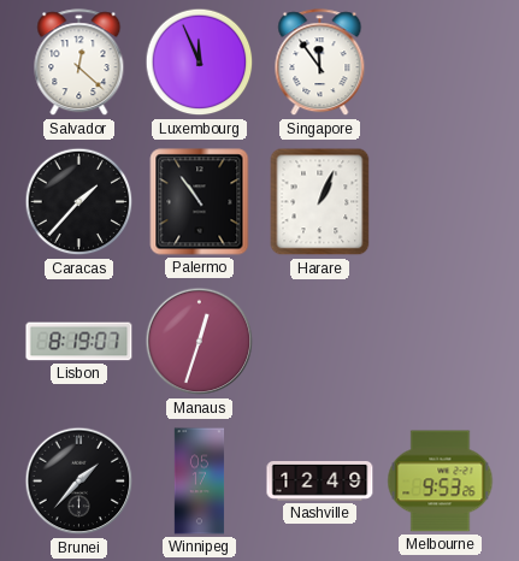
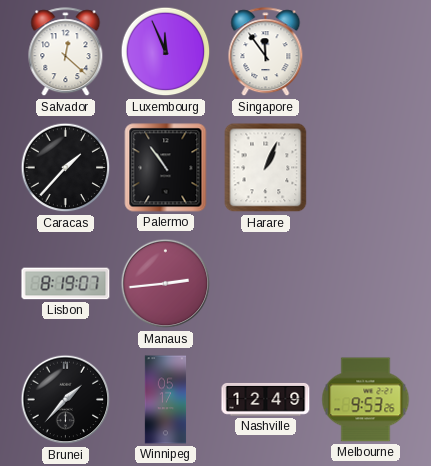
Manaus: 12:33 -> 2:44 (166, 284)
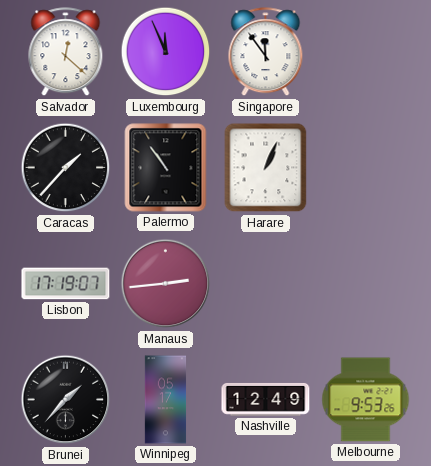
Lisbon: 8:19 -> 17:19 (66, 284)
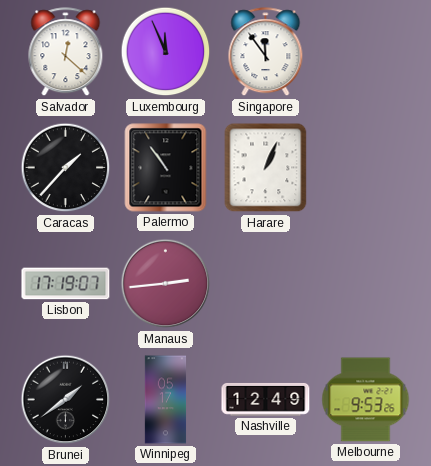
Brunei: 1:37 -> 1:39 (66, 400)
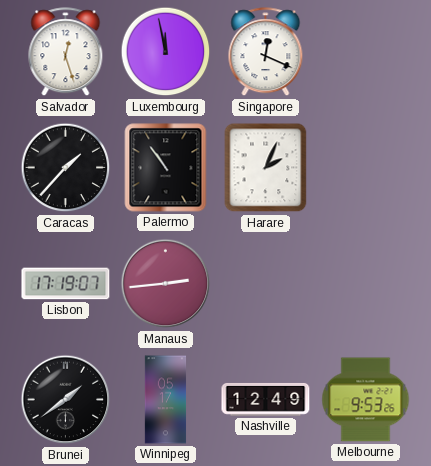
Salvador: 12:22 -> 12:27 (66, 52)
Luxembourg: 11:56 -> 11:58 (166, 52)
Singapore: 11:54 -> 12:19 (266, 52)
Harare: 1:04 -> 2:04 (266, 168)
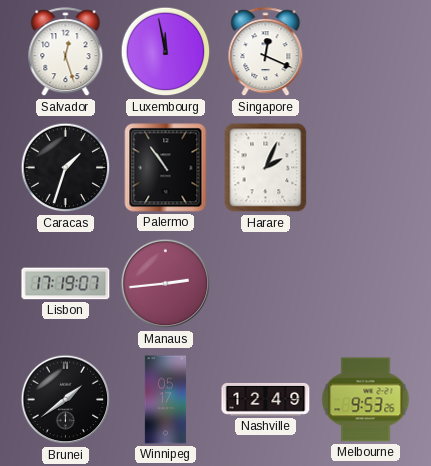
Caracas: 1:37 -> 1:33 (66, 168)
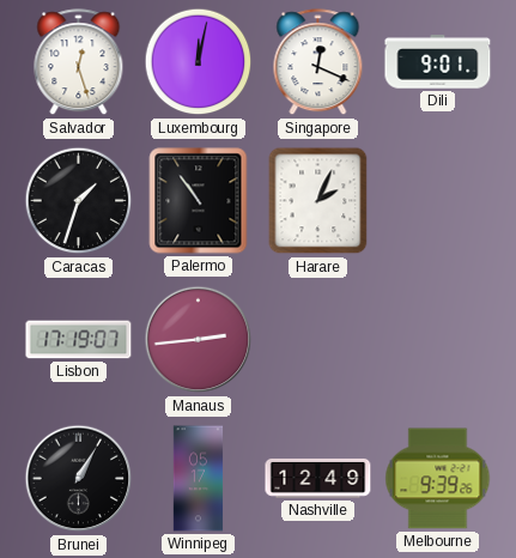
Luxembourg: 11:58 -> 12:02 (199, 62)
Dili: none -> 9:01 (438, 62)
Brunei: 1:39 -> 1:05 (79, 479)
Melbourne: 9:53 -> 9:39 (438, 479)
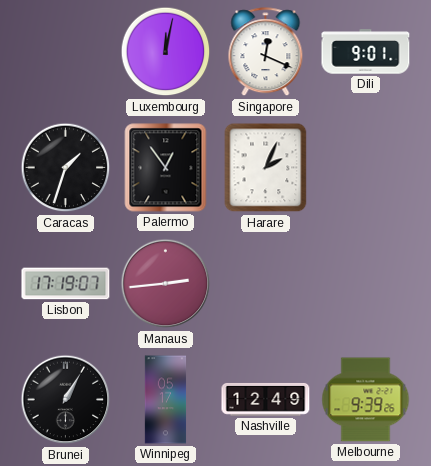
Salvador: 12:27 -> none (79, 62)
Palermo: 10:54 -> 12:54 (166, 168)
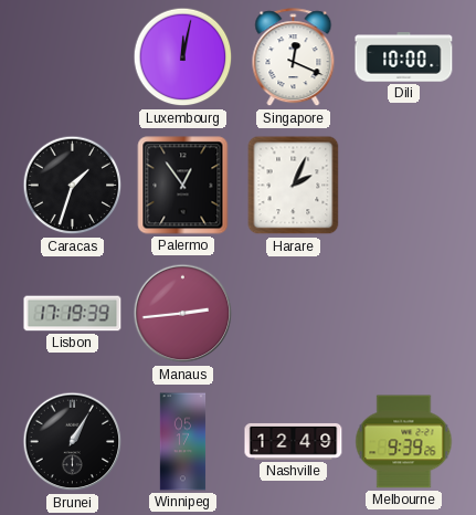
Dili: 9:01 -> 10:00 (404, 57)
Lisbon: 17:19:07 -> 17:19:39 (73, 314)
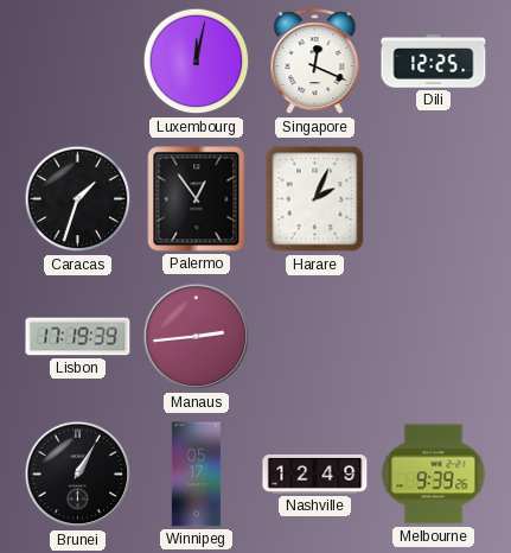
Dili: 10:00 -> 12:25 (434, 62)
